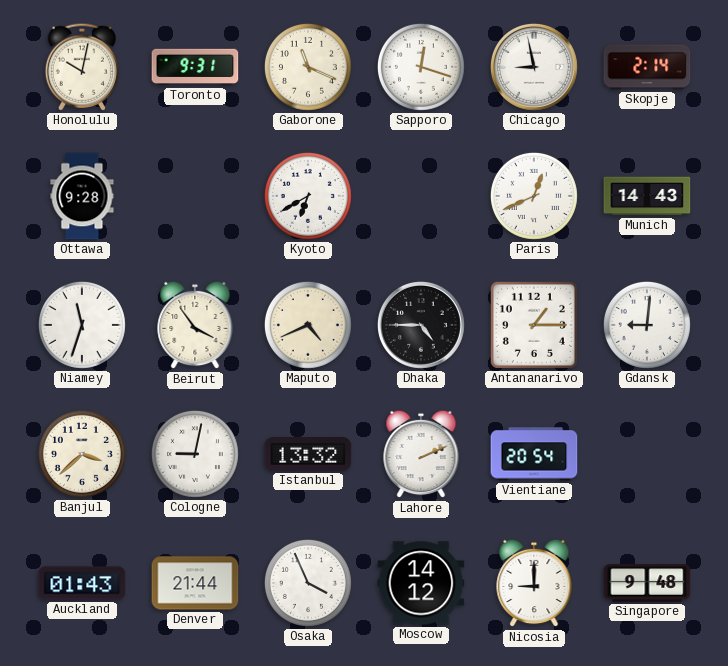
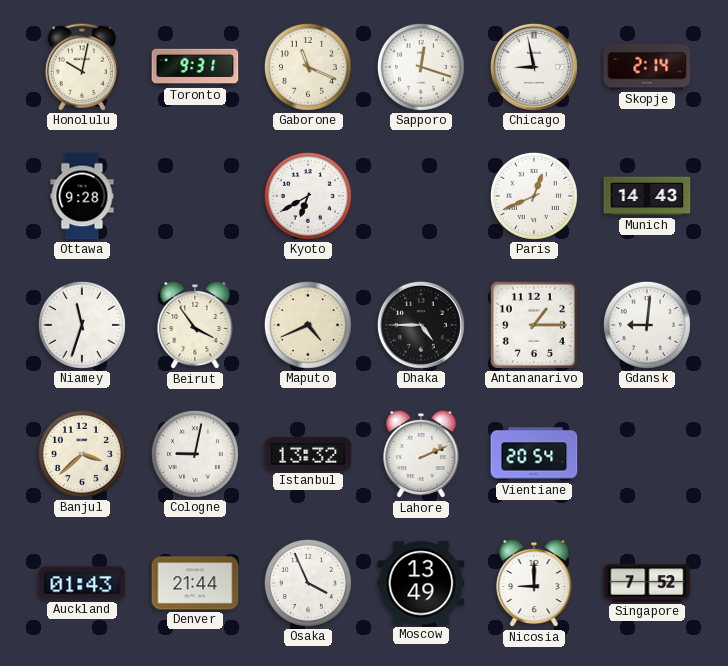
Moscow: 14:12 -> 13:49 (421, 583)
Singapore: 9:48 -> 7:52 (647, 583)
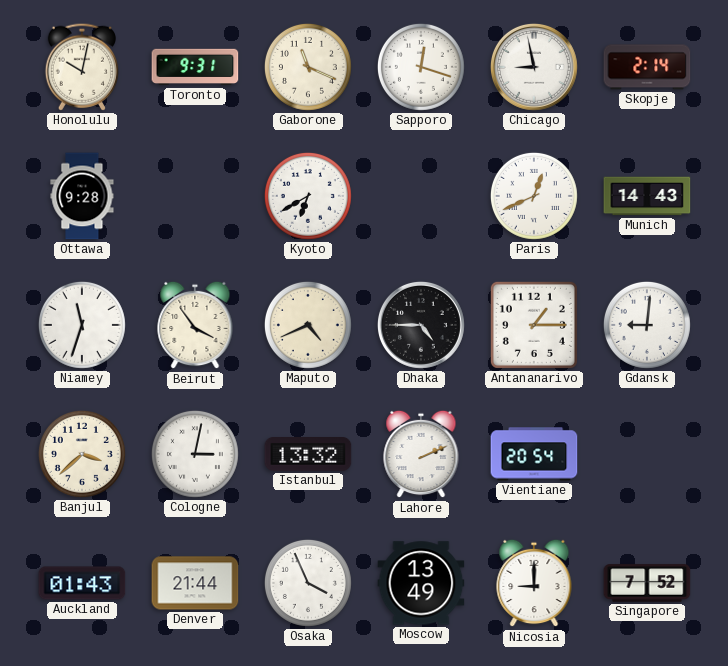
Cologne: 9:02 -> 3:02 (195, 454)
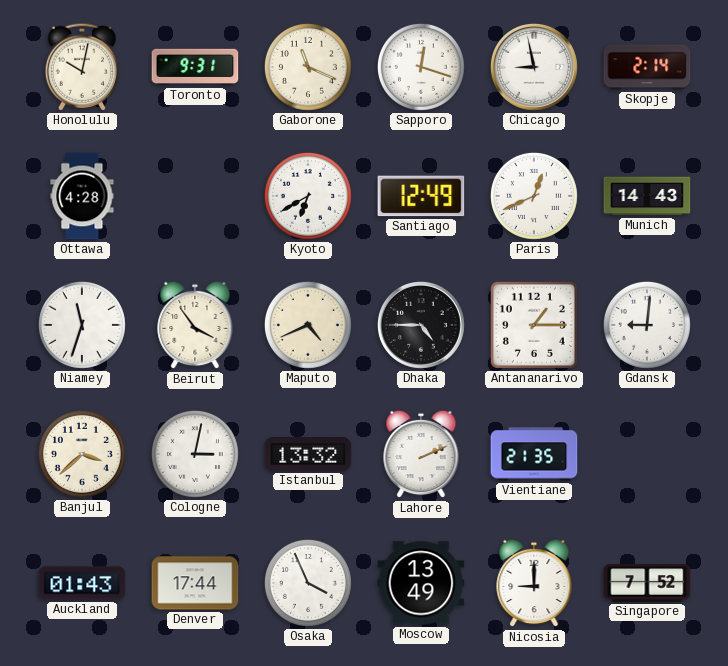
Ottawa: 9:28 -> 4:28 (82, 196)
Santiago: none -> 12:49 (421, 196)
Vientiane: 20:54 -> 21:35 (534, 454)
Denver: 21:44 -> 17:44 (195, 583)
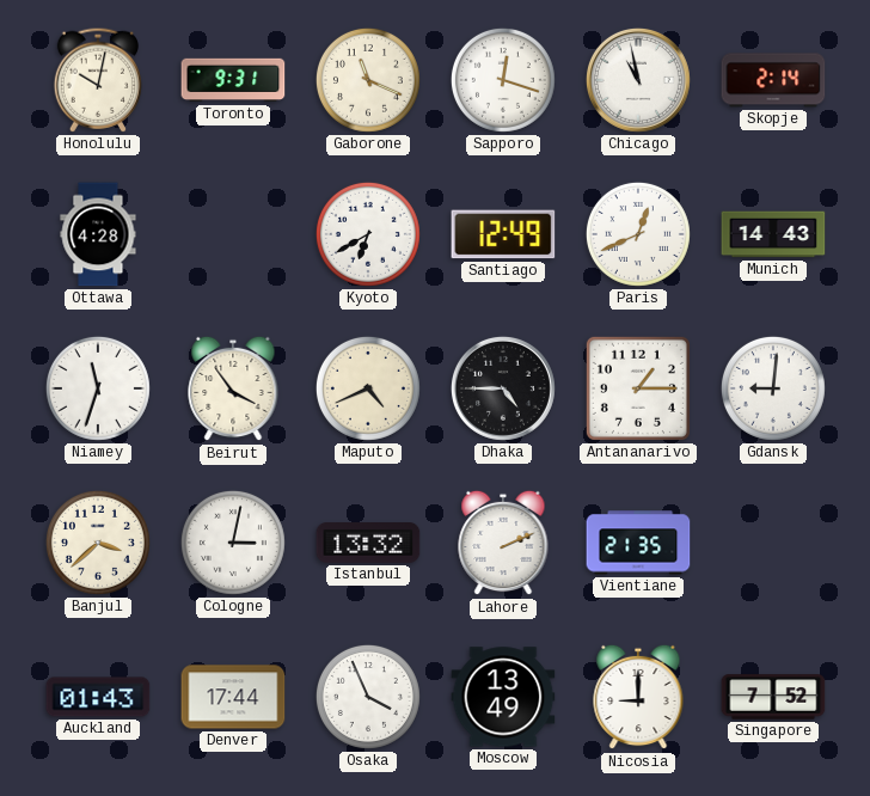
Chicago: 8:58 -> 10:58 (638, 80)
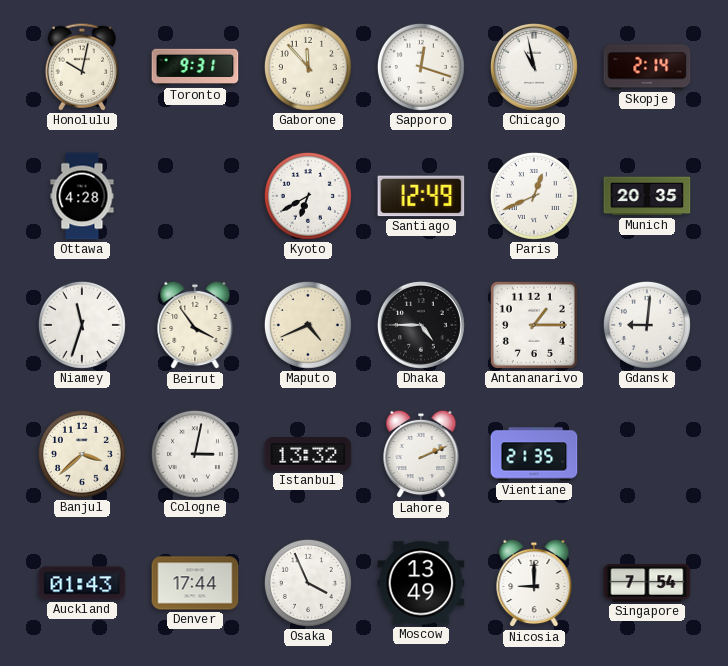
Gaborone: 11:19 -> 11:53 (308, 67)
Munich: 14:43 -> 20:35 (647, 196)
Singapore: 7:52 -> 7:54 (647, 583)
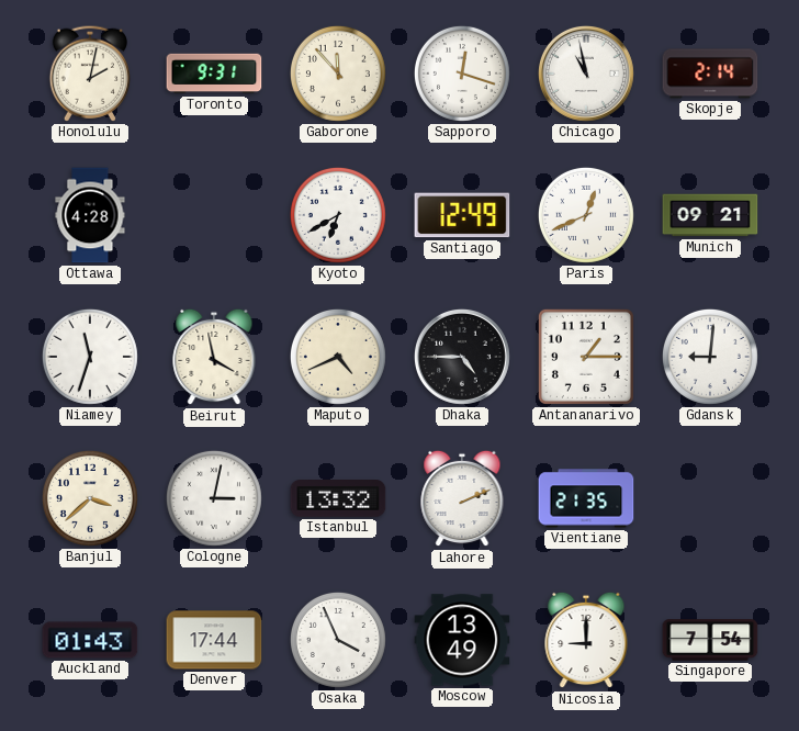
Honolulu: 10:02 -> 2:02 (90, 74)
Munich: 20:35 -> 09:21 (710, 215)
Beirut: 3:54 -> 3:58 (214, 357)
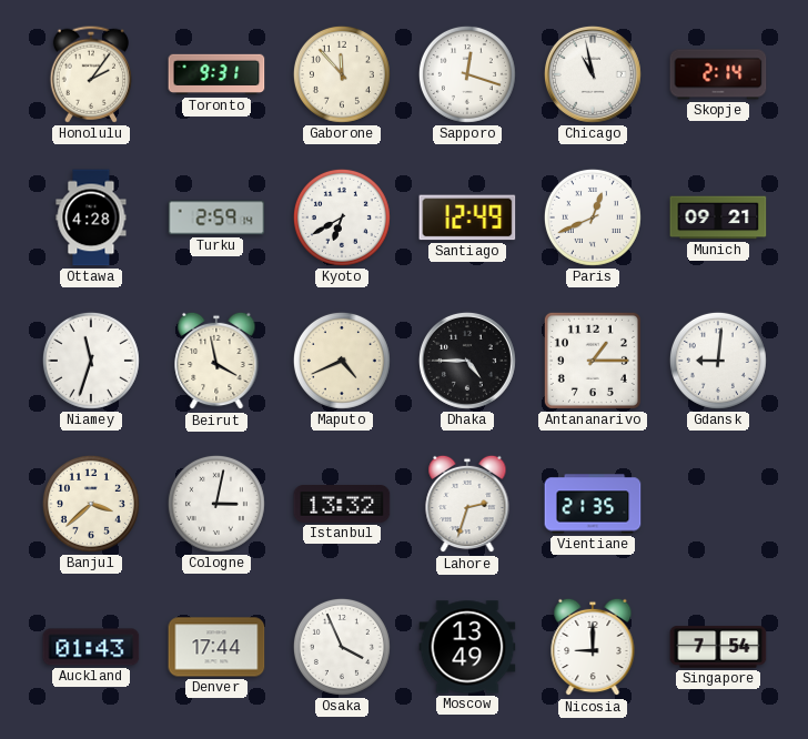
Honolulu: 2:02 -> 2:06 (91, 74)
Turku: none -> 2:59 (216, 217)
Lahore: 2:11 -> 2:33 (467, 504)
